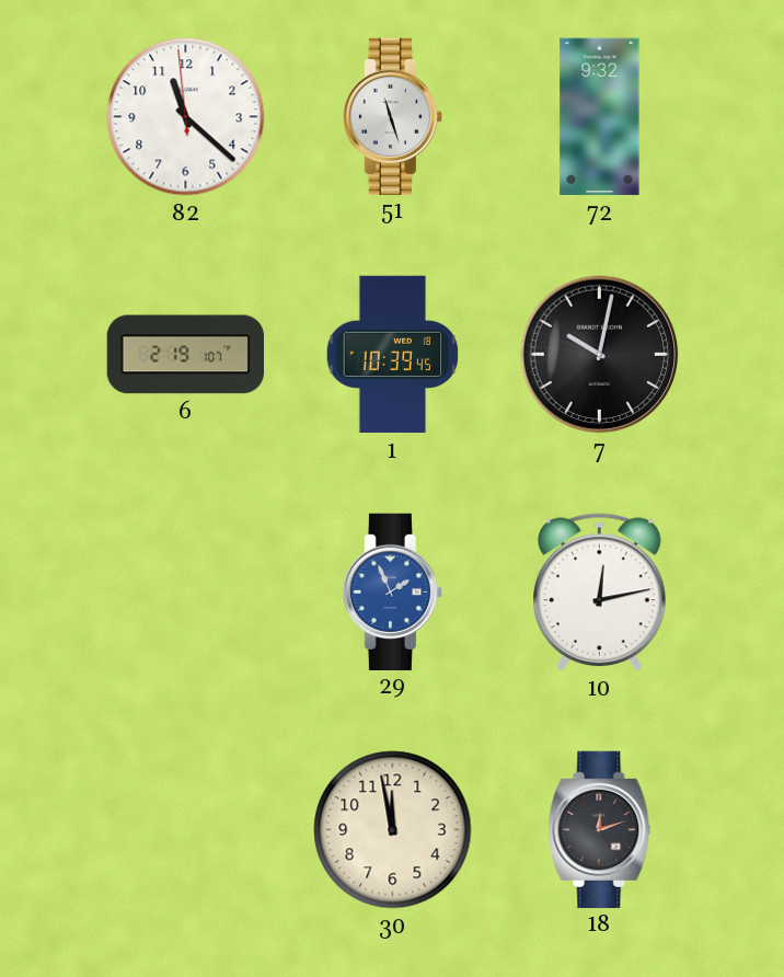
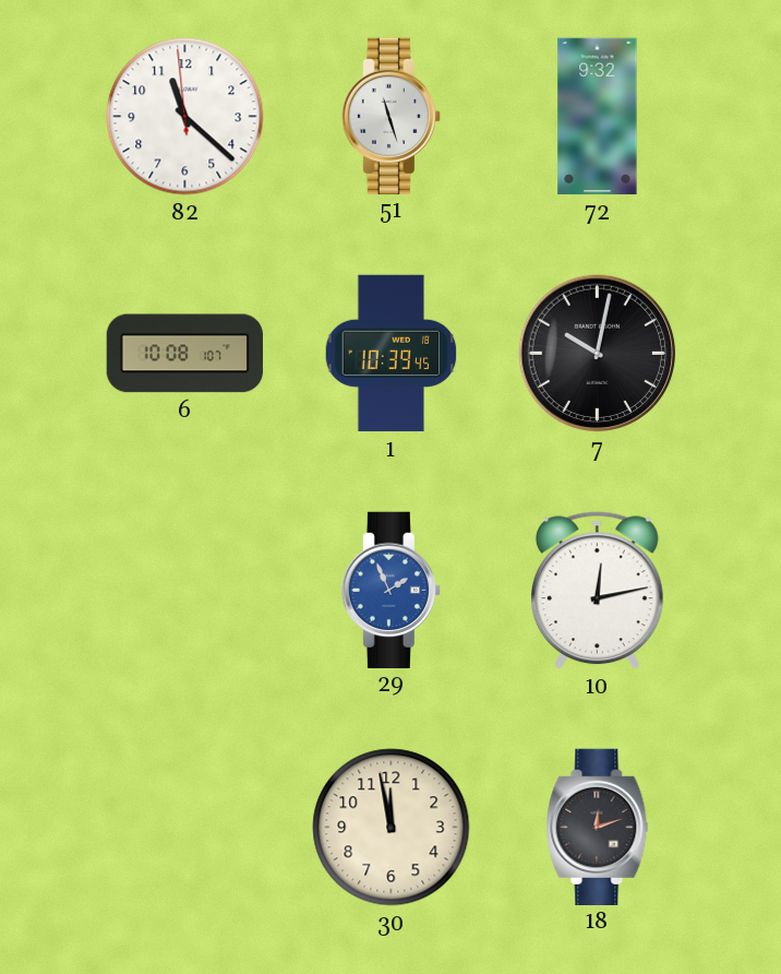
6: 2:19 -> 10:08 (184, 354)
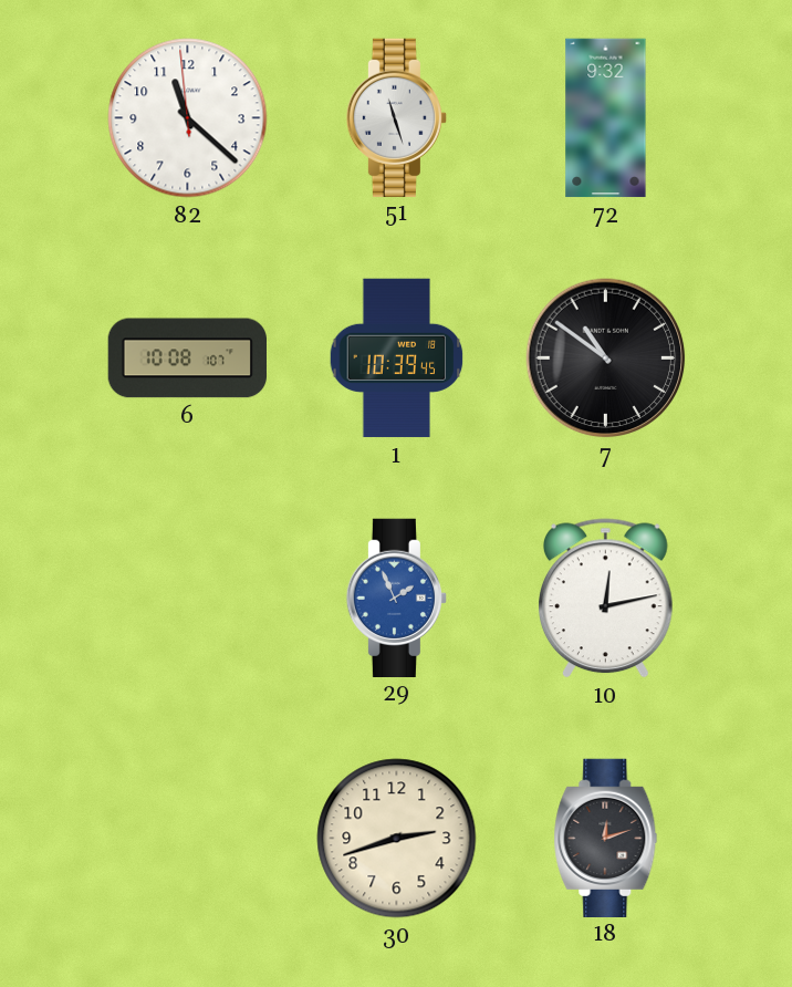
7: 10:02 -> 10:51 (606, 359)
30: 11:58 -> 2:42 (397, 839)
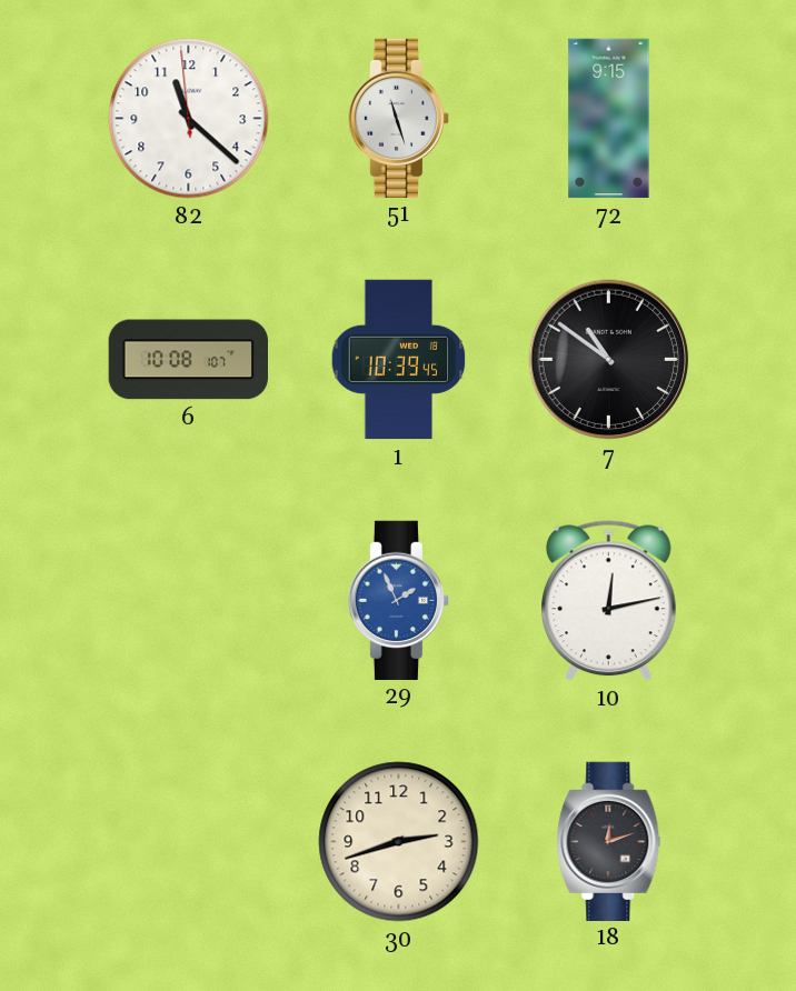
72: 9:32 -> 9:15 (609, 119)
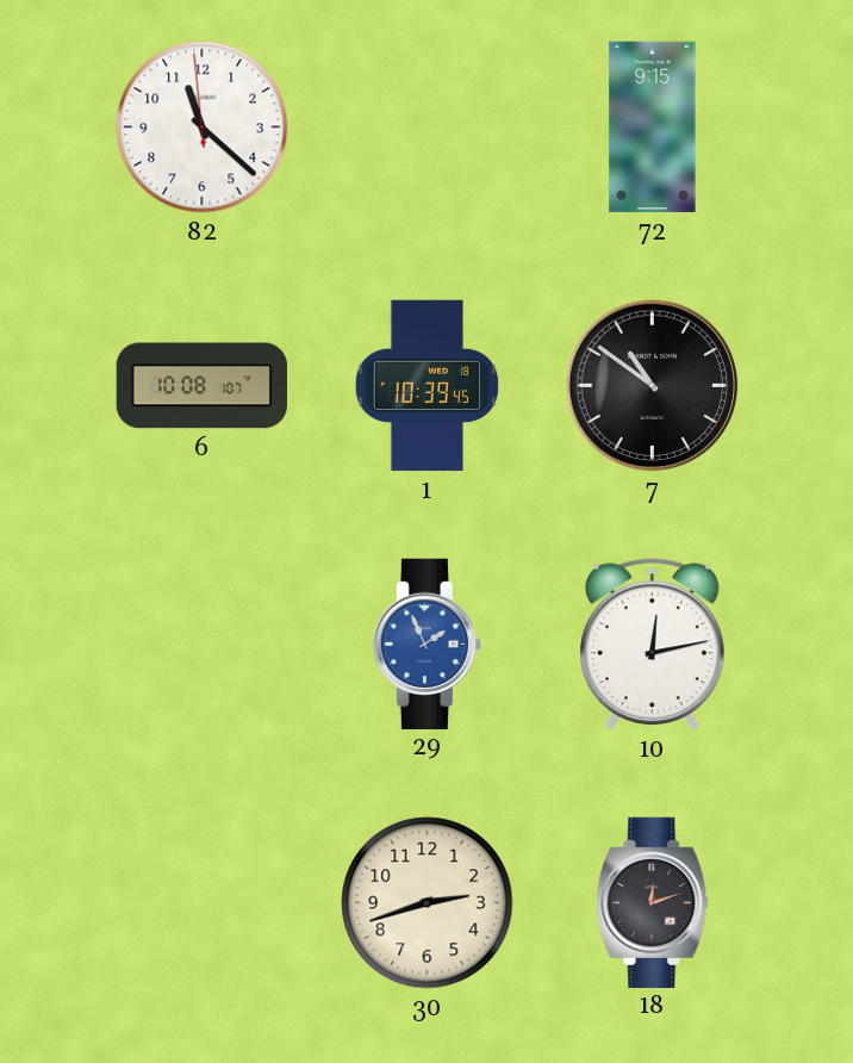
51: 11:27 -> none (398, 118)
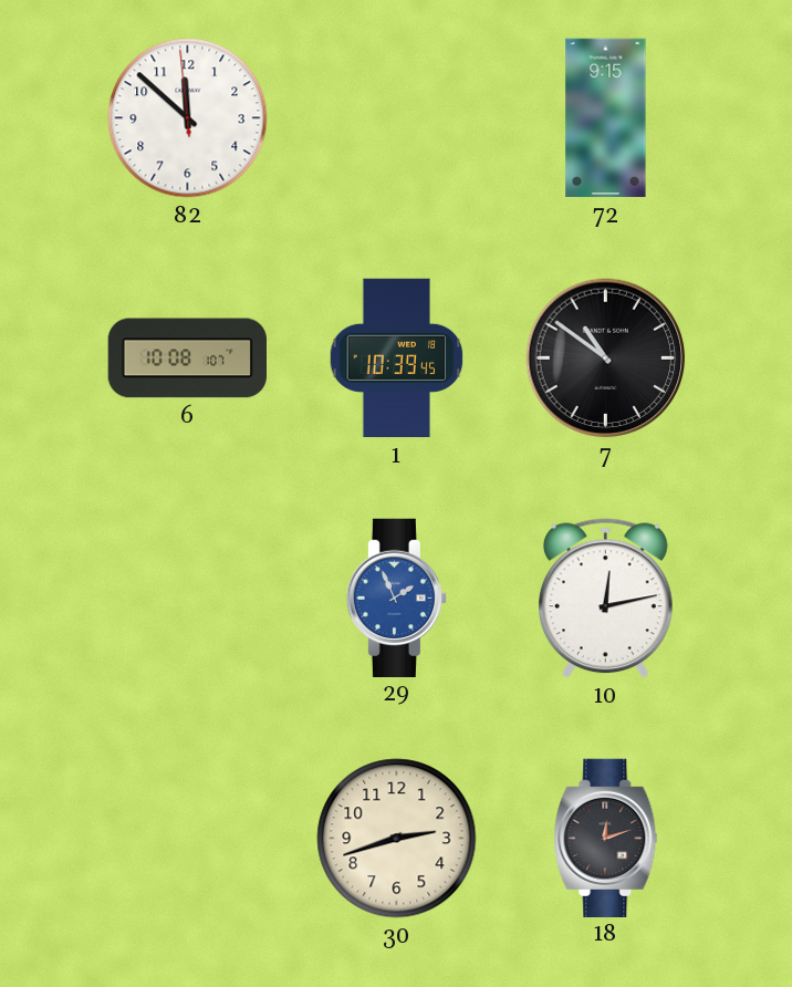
82: 11:21 -> 11:51 (188, 118)
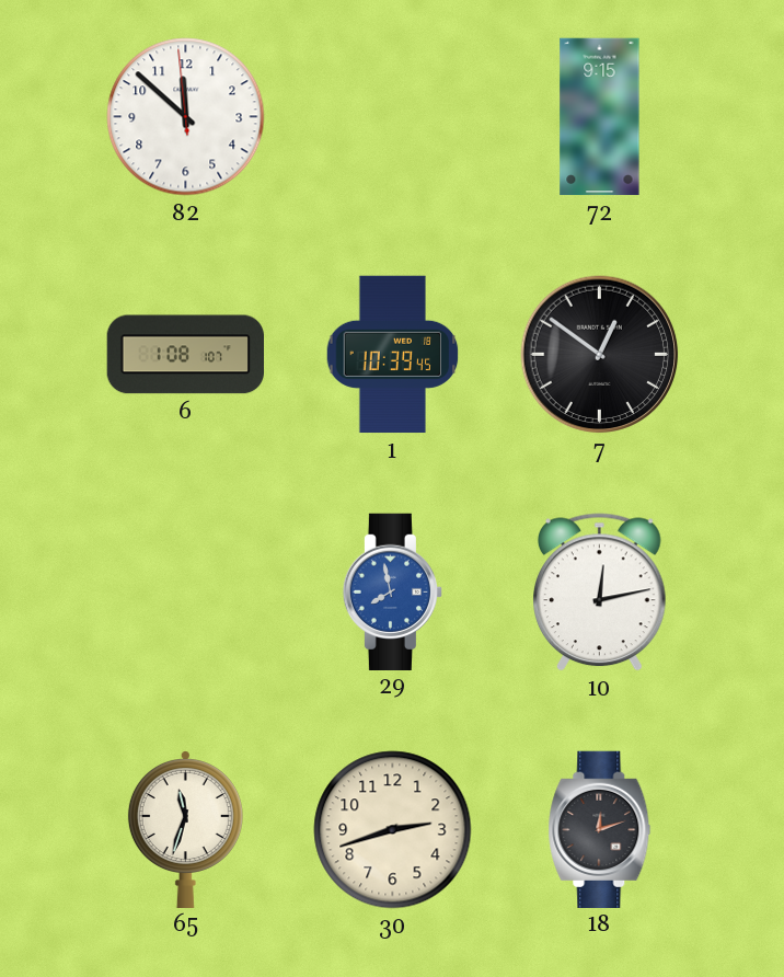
6: 10:08 -> 1:08 (185, 355)
7: 10:51 -> 12:51 (600, 355)
29: 1:56 -> 7:58 (392, 591)
65: none -> 11:33 (185, 829)
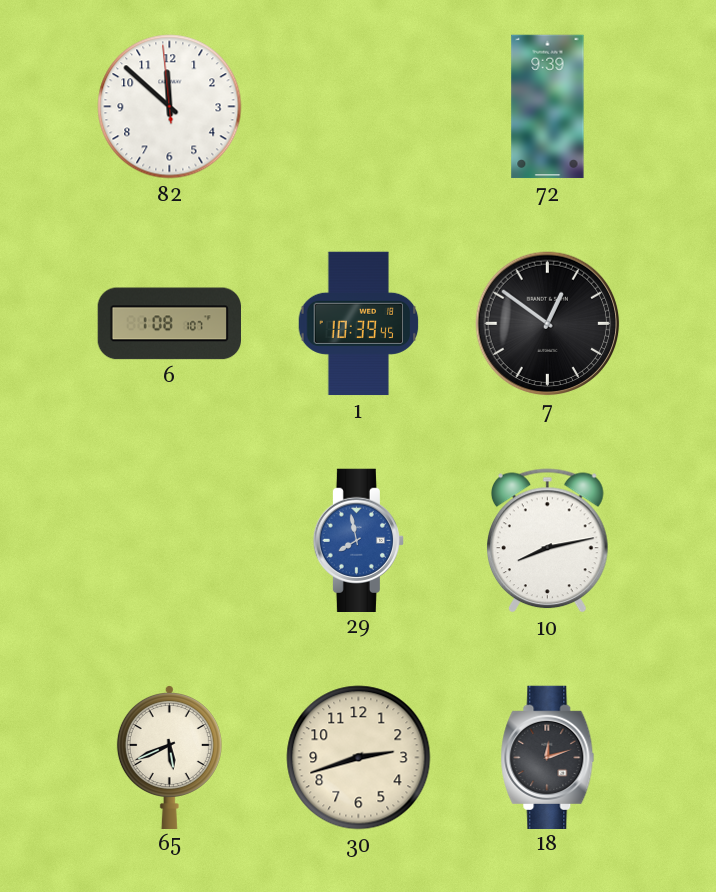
72: 9:15 -> 9:39 (548, 107)
10: 12:13 -> 8:13 (548, 541)
65: 11:33 -> 5:41 (169, 757)
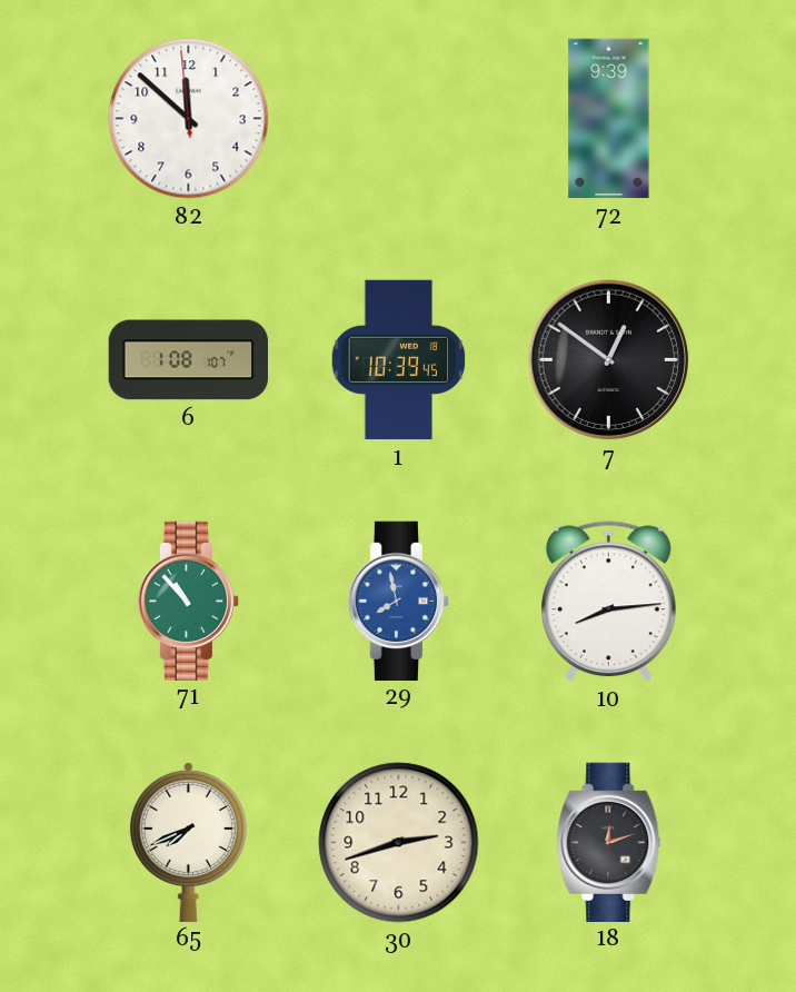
71: none -> 10:53 (188, 601)
10: 8:13 -> 8:14 (609, 602)
65: 5:41 -> 7:41 (188, 842)
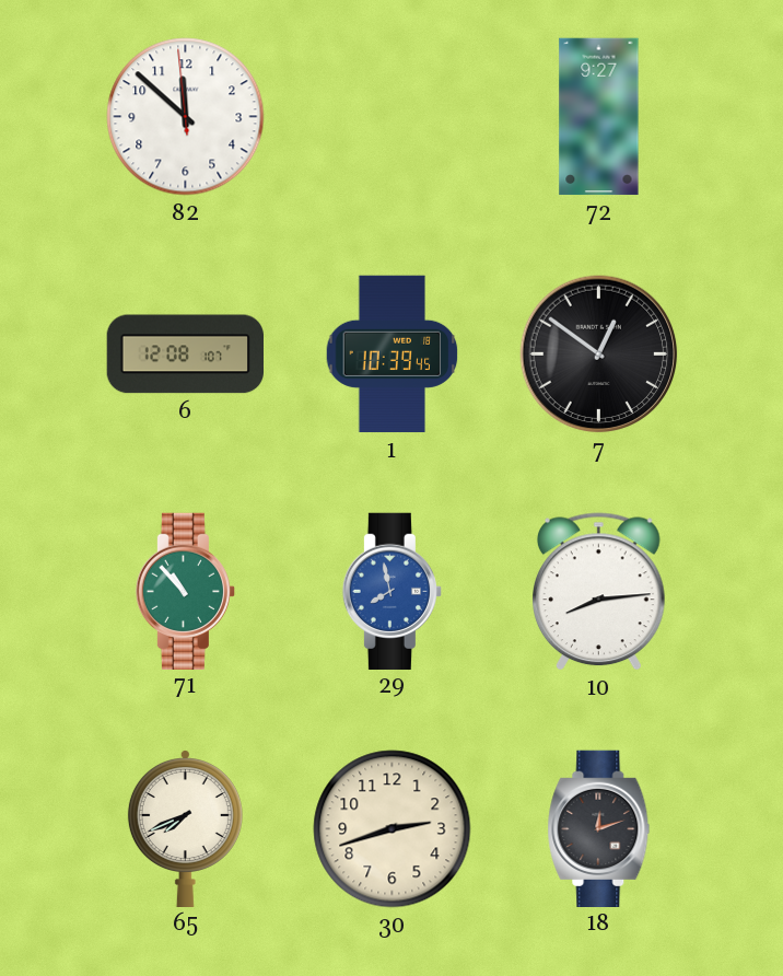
72: 9:39 -> 9:27 (599, 117)
6: 1:08 -> 12:08 (185, 355)
